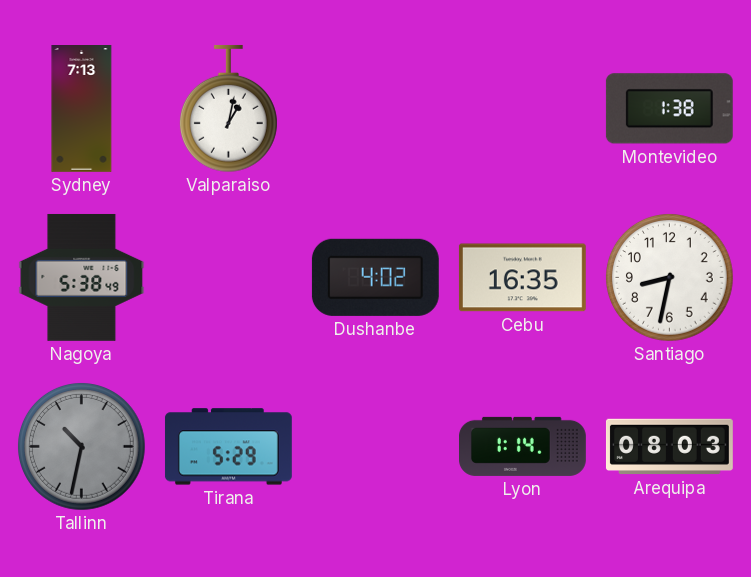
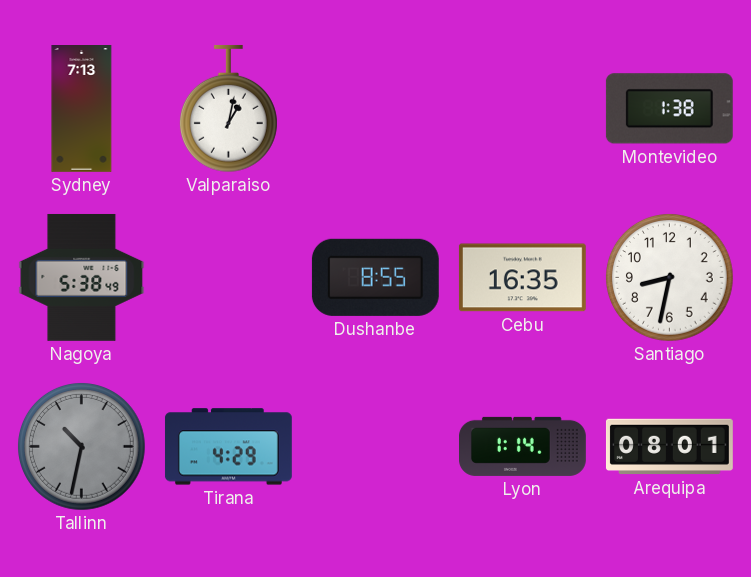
Dushanbe: 4:02 -> 8:55 (375, 277)
Tirana: 5:29 -> 4:29 (228, 447)
Arequipa: 08:03 -> 08:01 (669, 447)
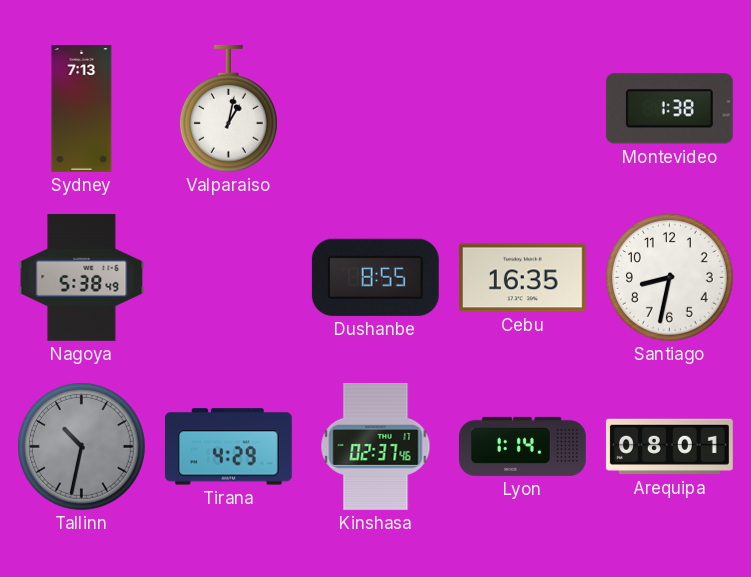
Kinshasa: none -> 02:37 (376, 446)
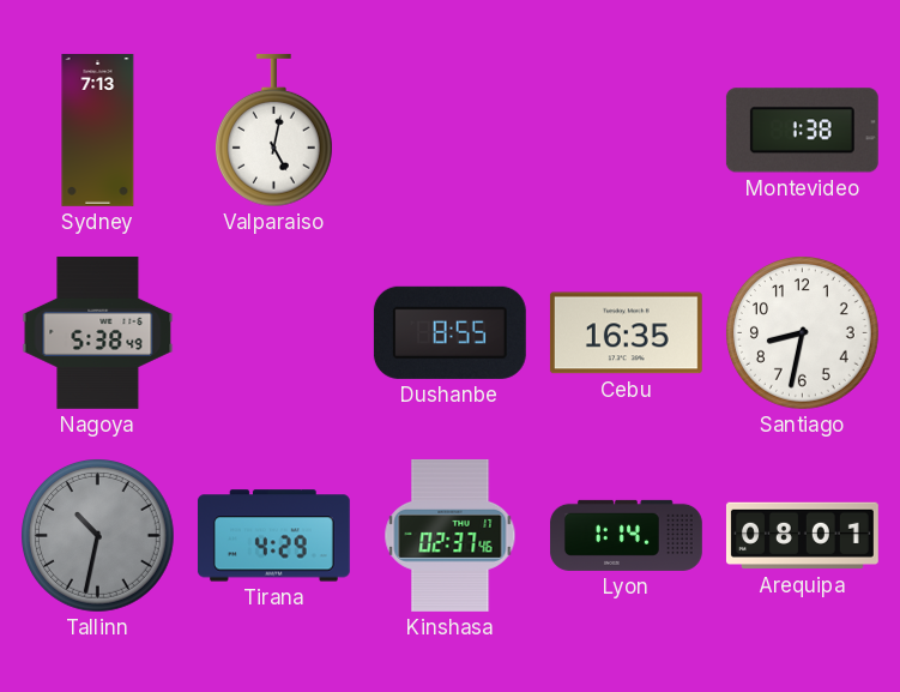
Valparaiso: 1:02 -> 5:02 (273, 131)
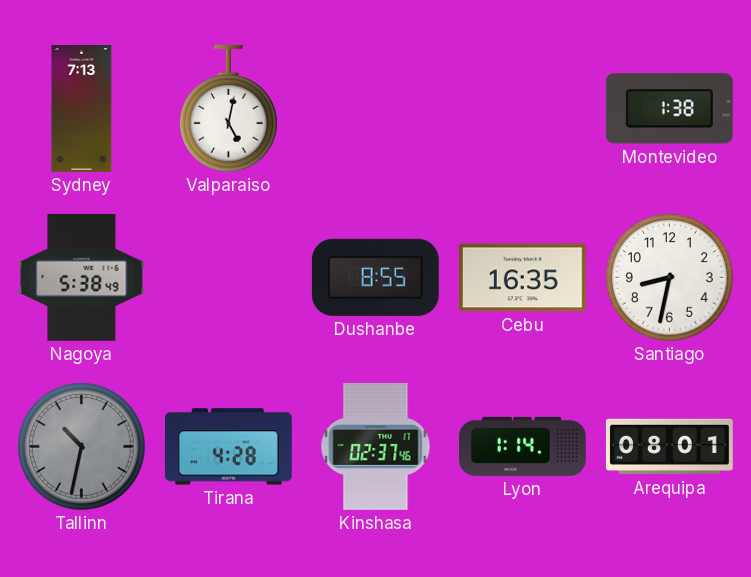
Tirana: 4:29 -> 4:28 (228, 447)
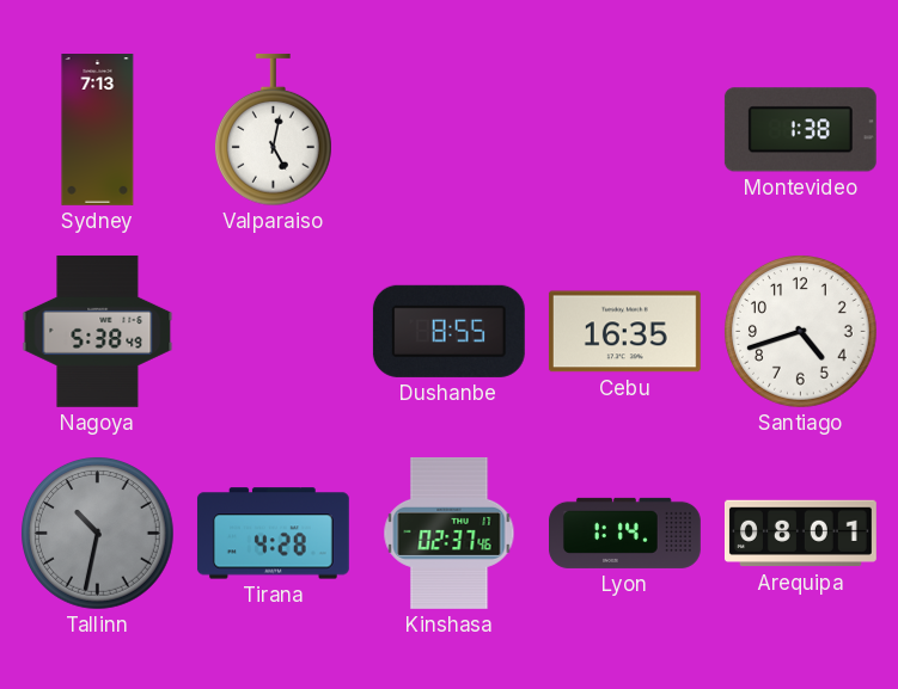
Santiago: 8:32 -> 4:42 (801, 332)
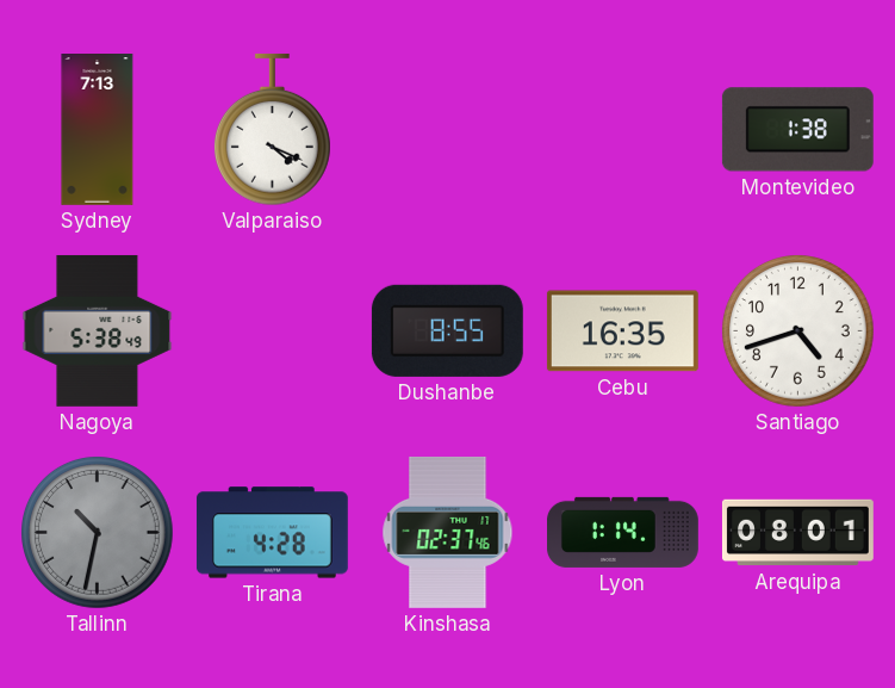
Valparaiso: 5:02 -> 4:19 (272, 130)
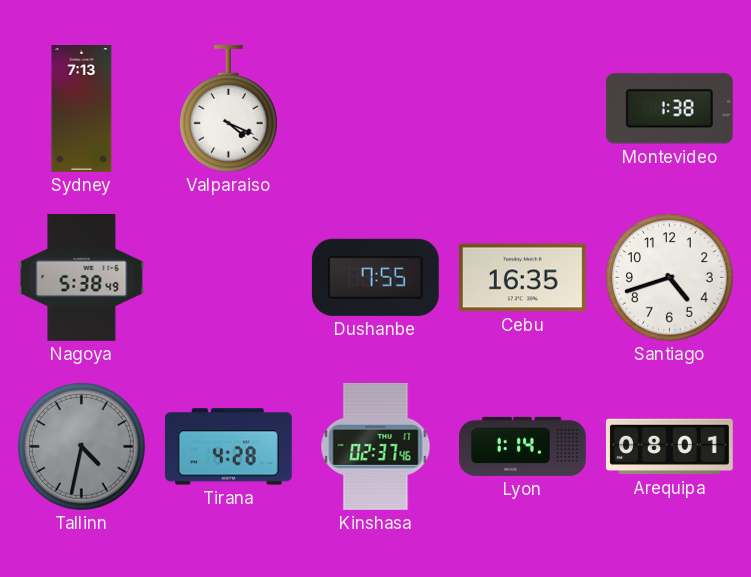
Dushanbe: 8:55 -> 7:55 (375, 277)
Tallinn: 10:32 -> 4:32 (82, 447)
